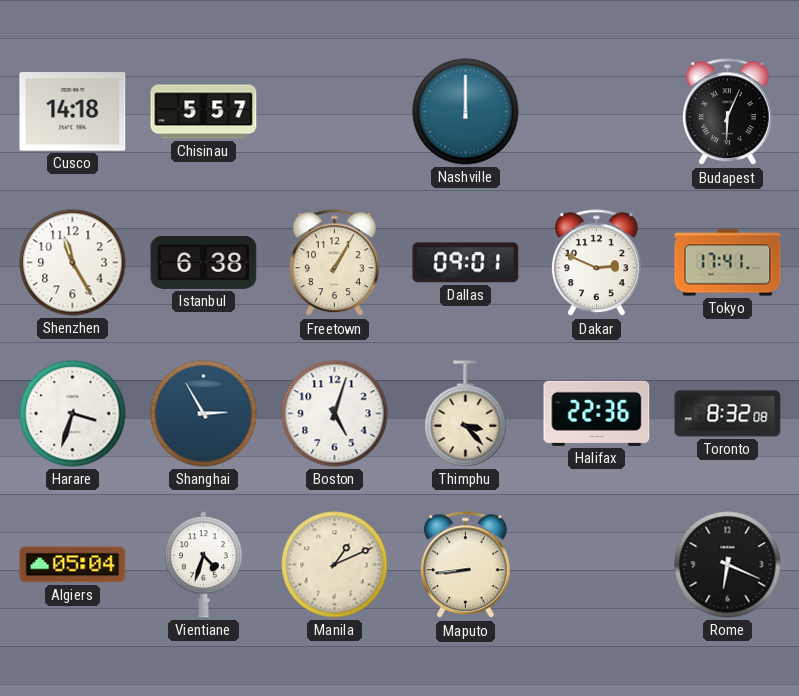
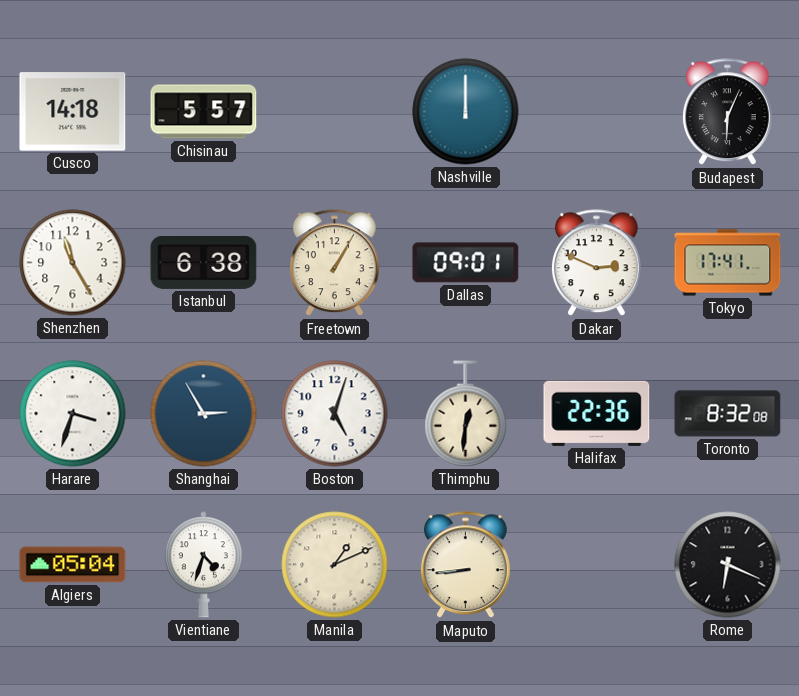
Thimphu: 3:23 -> 12:31 (466, 414)
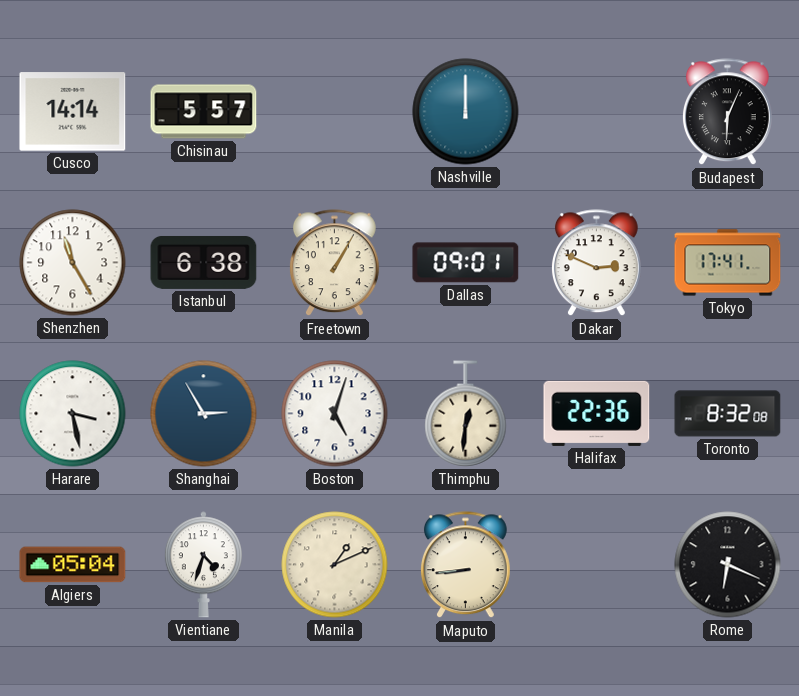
Cusco: 14:18 -> 14:14 (73, 112)
Harare: 3:33 -> 3:28 (73, 414)
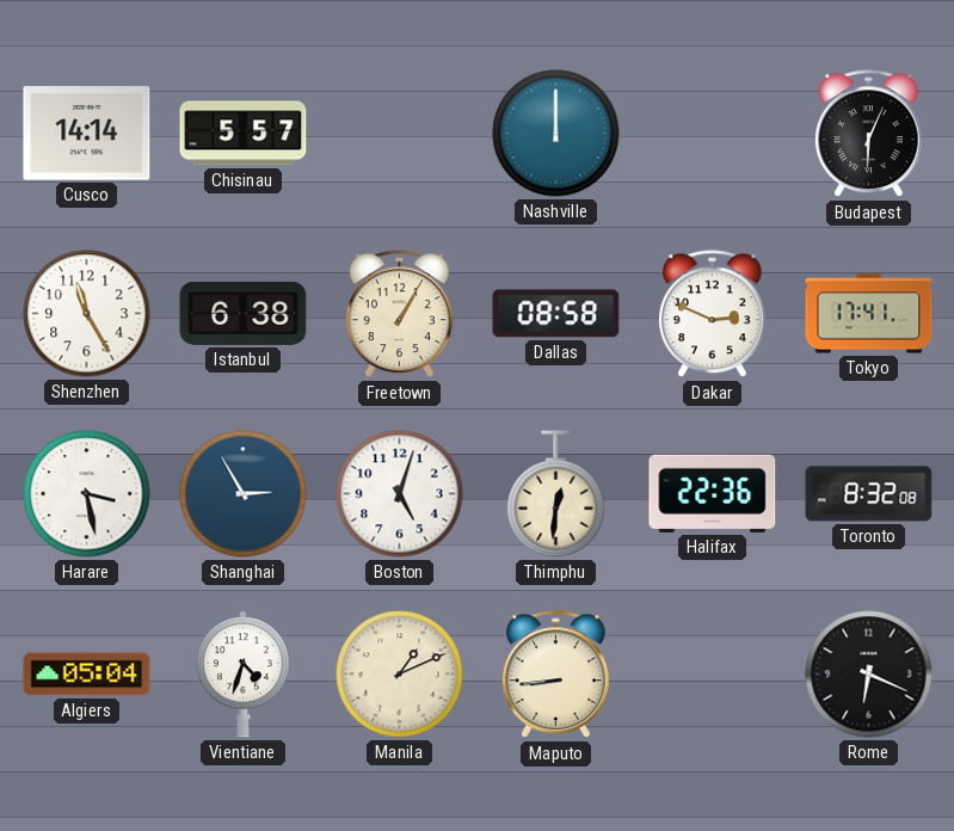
Dallas: 09:01 -> 08:58 (556, 314)
